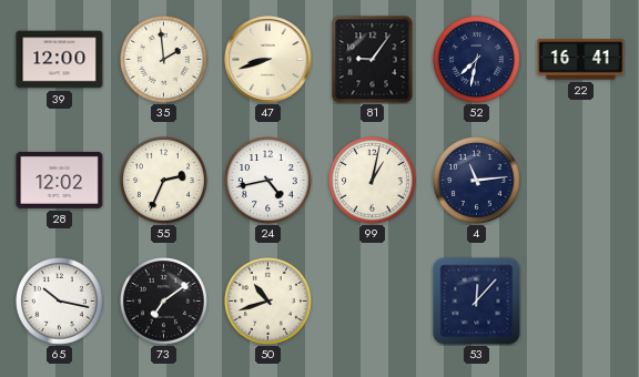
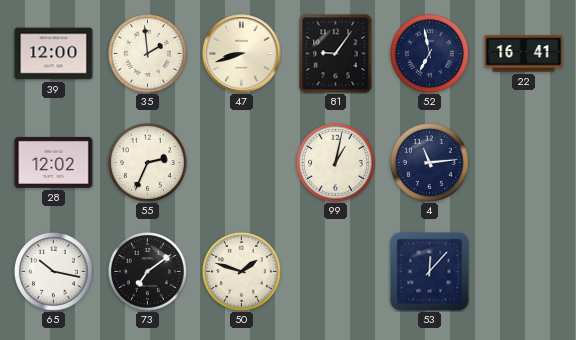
52: 7:32 -> 6:58 (430, 54)
24: 4:43 -> none (268, 181)
50: 10:42 -> 1:48 (242, 272)
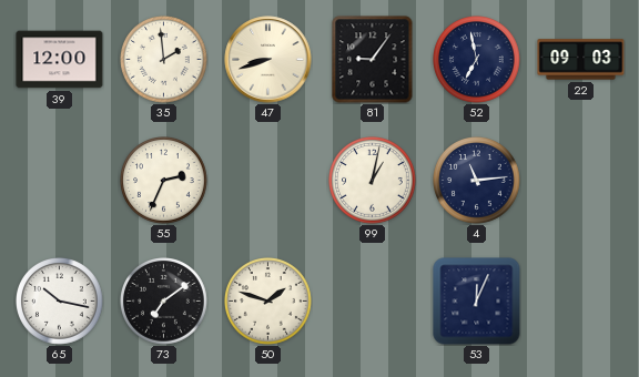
22: 16:41 -> 09:03 (581, 60)
28: 12:02 -> none (54, 162)
53: 12:07 -> 12:04 (477, 302)
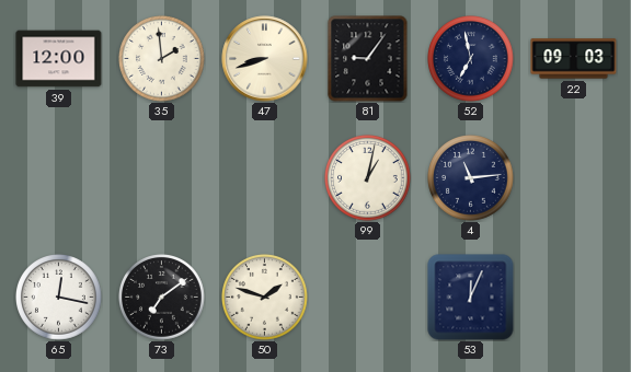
55: 2:34 -> none (164, 181)
65: 10:17 -> 12:17 (59, 298)
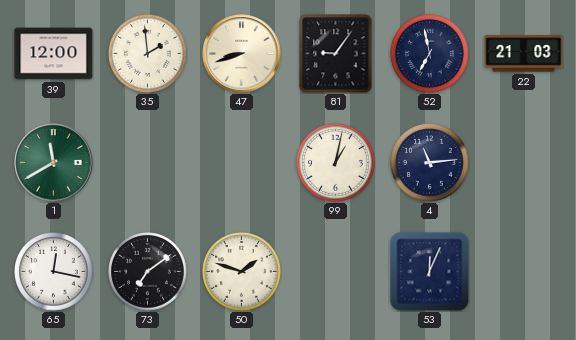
22: 09:03 -> 21:03 (524, 54)
1: none -> 11:40 (54, 163)
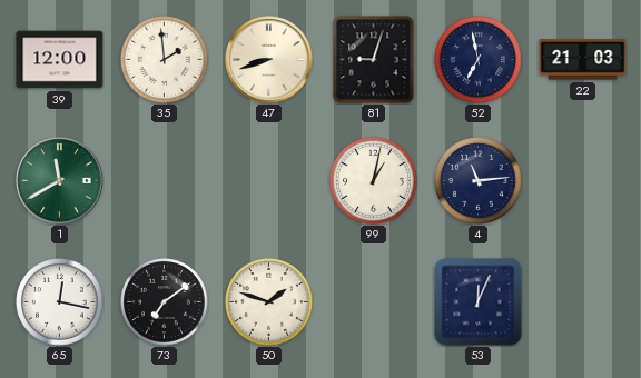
81: 9:06 -> 9:03 (374, 60)
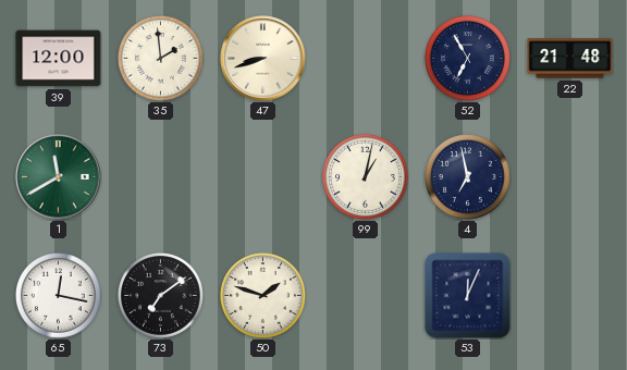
81: 9:03 -> none (374, 60)
52: 6:58 -> 6:55 (468, 59)
22: 21:03 -> 21:48 (570, 59)
4: 11:14 -> 6:58 (468, 177)
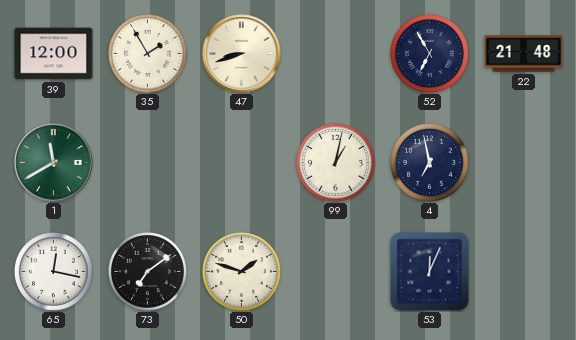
35: 1:59 -> 1:55 (148, 54)
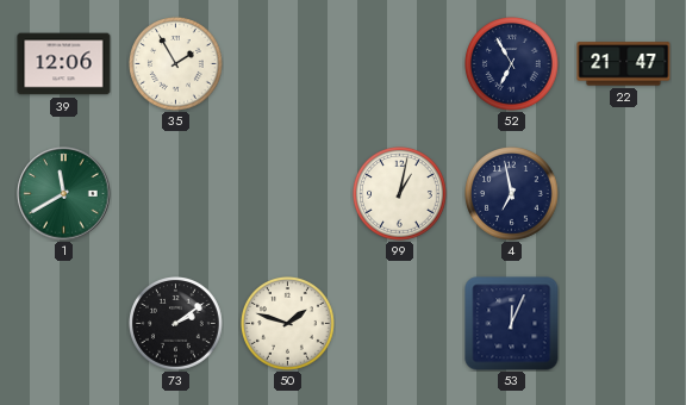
39: 12:00 -> 12:06 (64, 64)
47: 8:42 -> none (242, 54)
22: 21:48 -> 21:47 (624, 64)
65: 12:17 -> none (54, 272)
73: 7:09 -> 2:09 (176, 324)
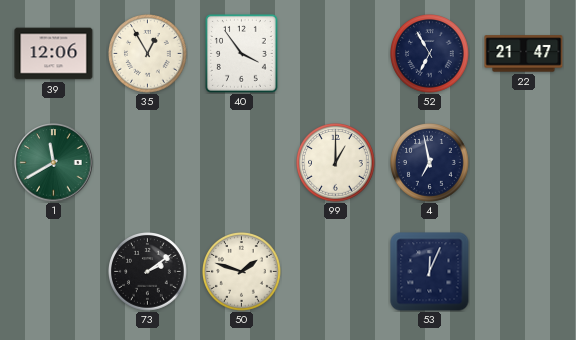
35: 1:55 -> 12:55 (148, 54)
40: none -> 3:54 (241, 53)
99: 1:02 -> 1:00 (336, 163)
